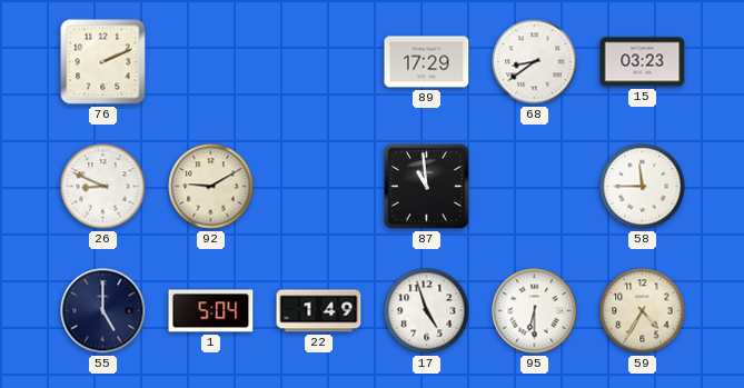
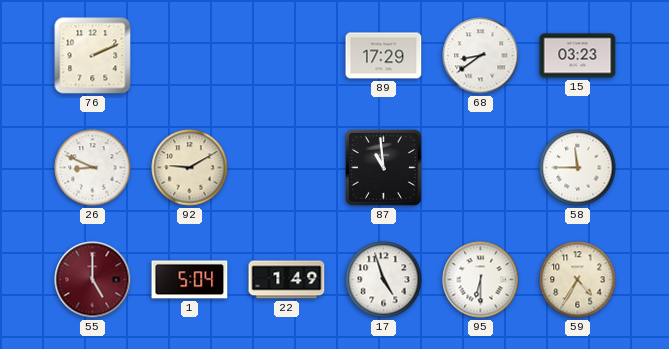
55 dial: navy -> burgundy (93, 280)
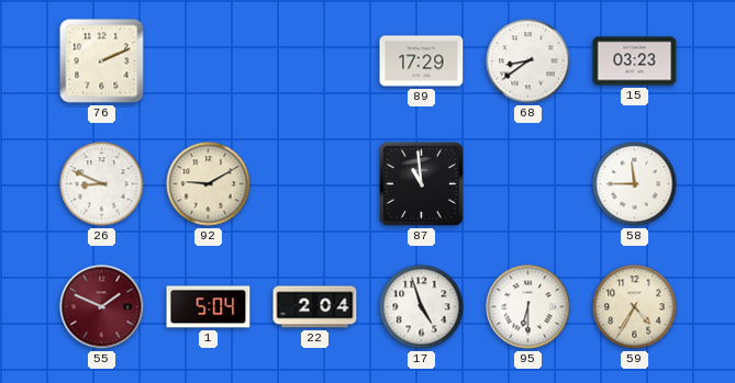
55: 5:00 -> 1:49 (102, 307)
22: 1:49 -> 2:04 (315, 307)
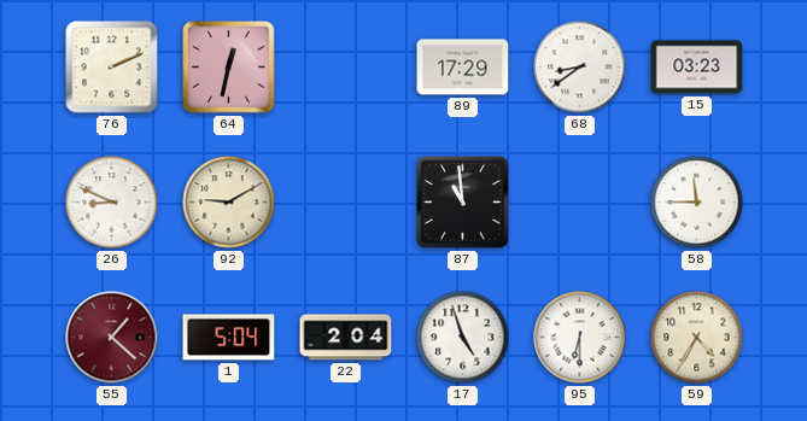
64: none -> 12:32 (229, 68)
55: 1:49 -> 1:22 (112, 338)
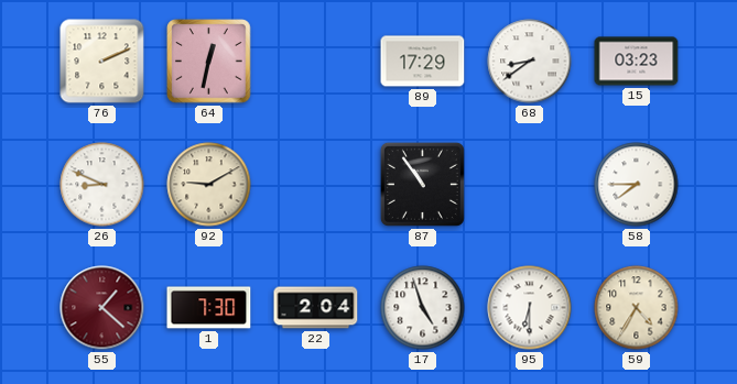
87: 10:59 -> 10:54 (422, 184)
58: 11:45 -> 7:45 (637, 185)
1: 5:04 -> 7:30 (209, 308)
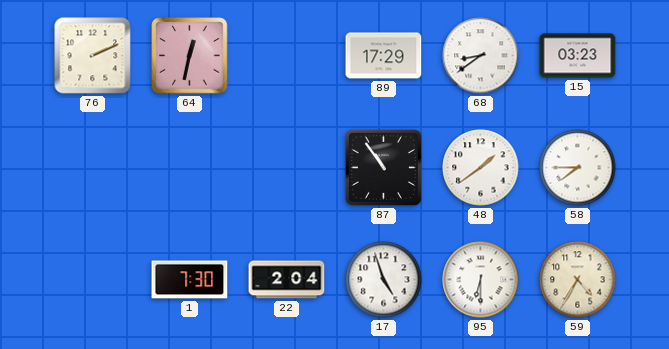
26: 8:49 -> none (102, 185)
92: 9:10 -> none (209, 185)
48: none -> 1:39 (481, 168)
55: 1:22 -> none (102, 308)
